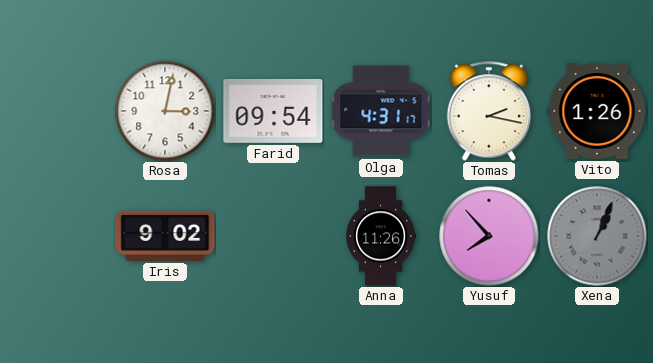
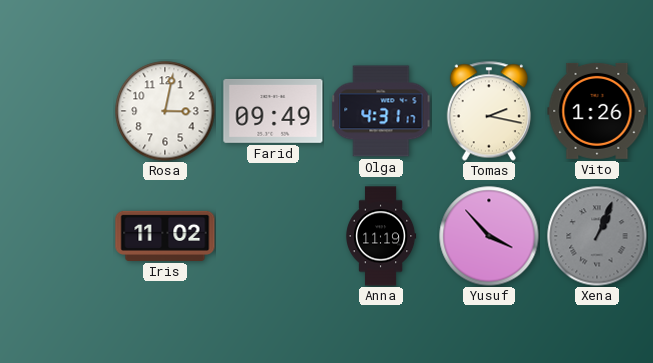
Farid: 09:54 -> 09:49 (273, 111)
Iris: 9:02 -> 11:02 (165, 236)
Anna: 11:26 -> 11:19 (381, 236)
Yusuf: 7:53 -> 3:53 (489, 236)
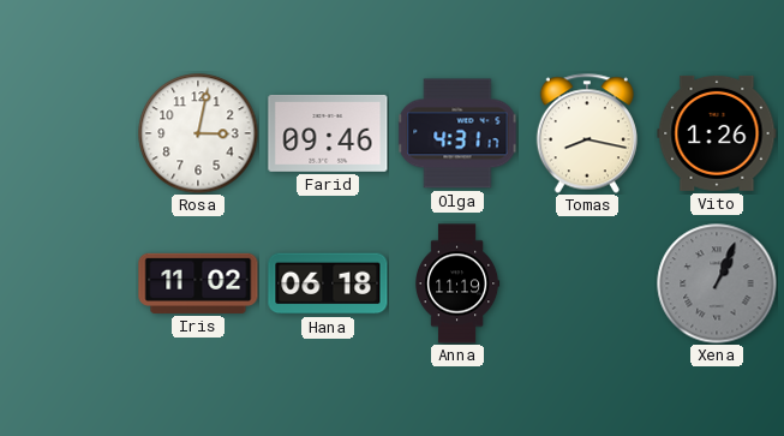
Farid: 09:49 -> 09:46 (328, 133)
Tomas: 2:17 -> 8:17 (587, 133)
Hana: none -> 06:18 (328, 283)
Yusuf: 3:53 -> none (489, 236)
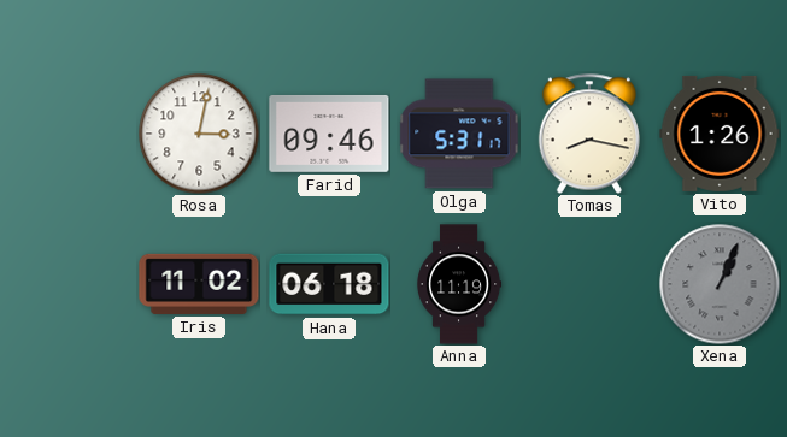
Olga: 4:31 -> 5:31 (459, 134)
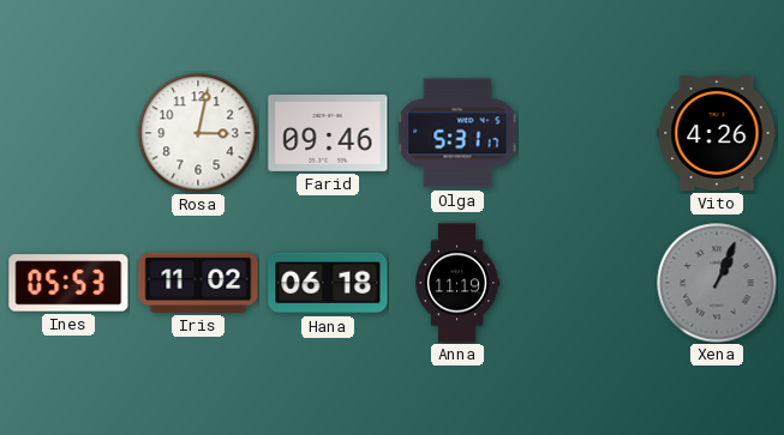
Tomas: 8:17 -> none (589, 134)
Vito: 1:26 -> 4:26 (717, 133)
Ines: none -> 05:53 (68, 283)
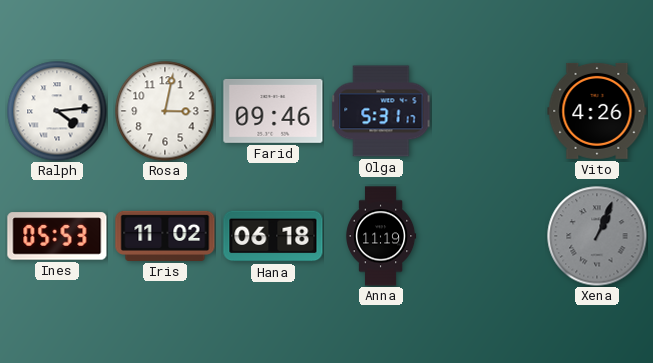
Ralph: none -> 4:14 (57, 111)
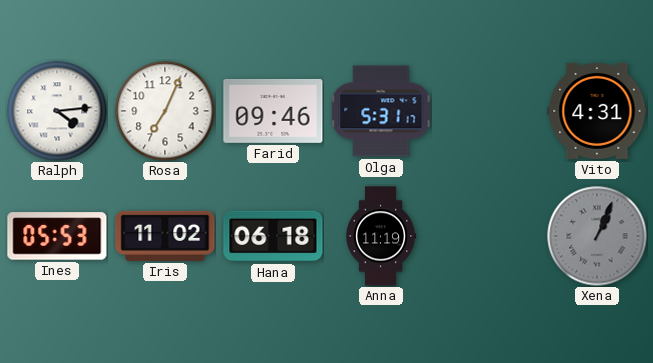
Rosa: 3:02 -> 7:04 (165, 111)
Vito: 4:26 -> 4:31 (597, 111)
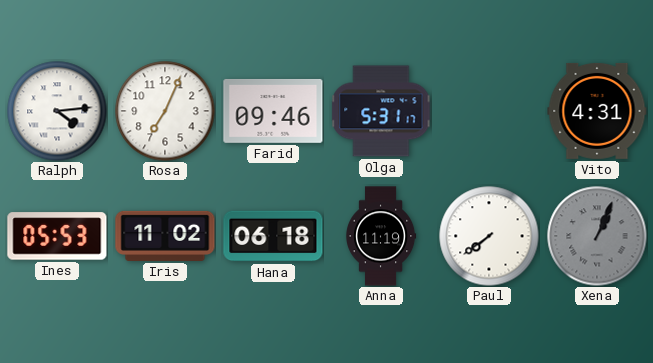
Paul: none -> 7:39 (489, 236)
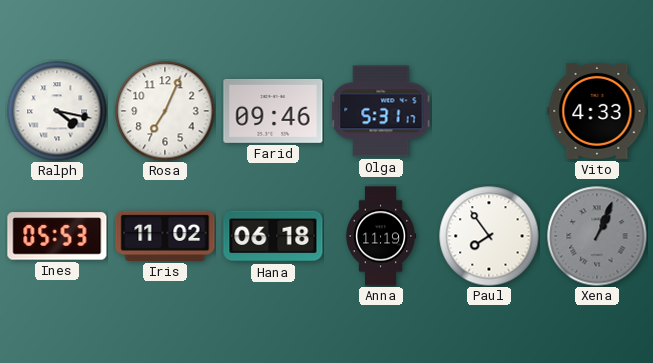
Ralph: 4:14 -> 4:17 (57, 111)
Vito: 4:31 -> 4:33 (597, 111)
Paul: 7:39 -> 7:54 (489, 236)
